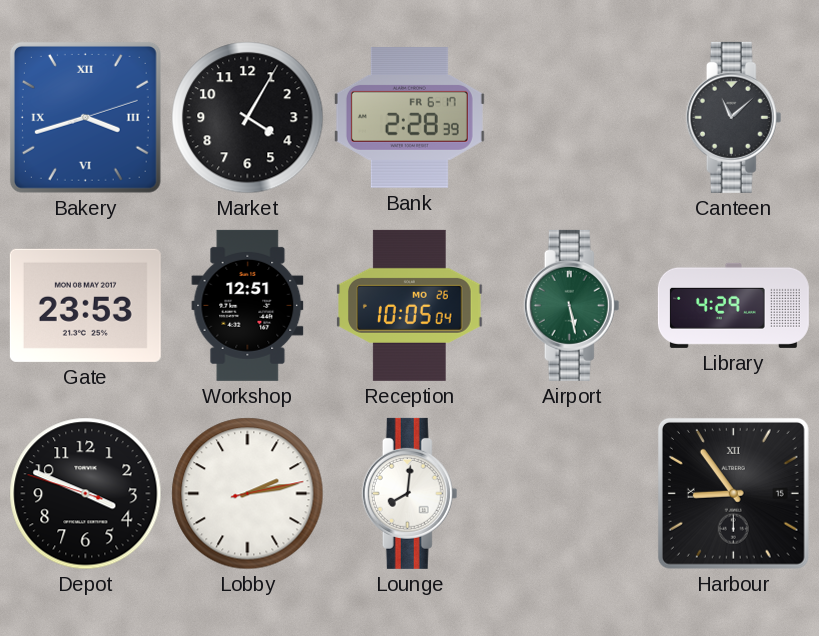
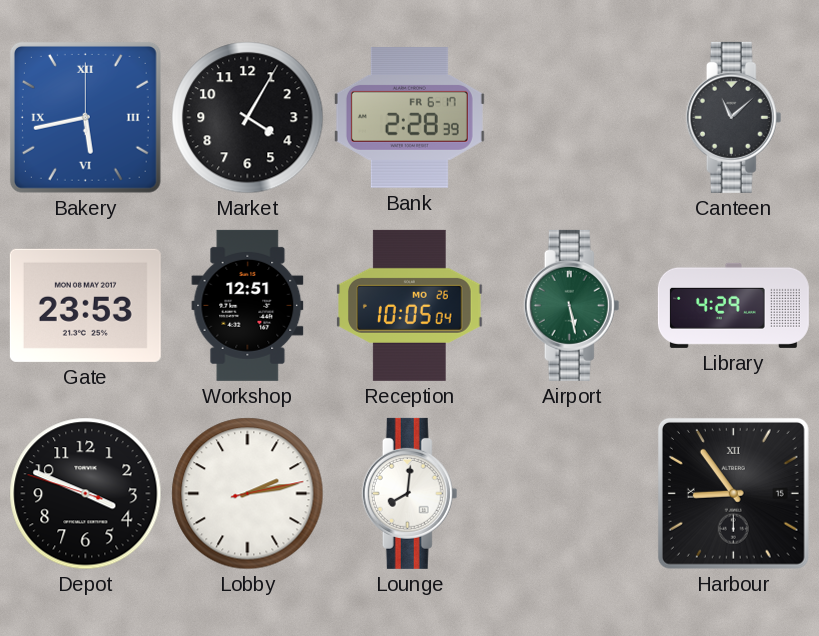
Bakery: 3:42 -> 5:43 (85, 117)
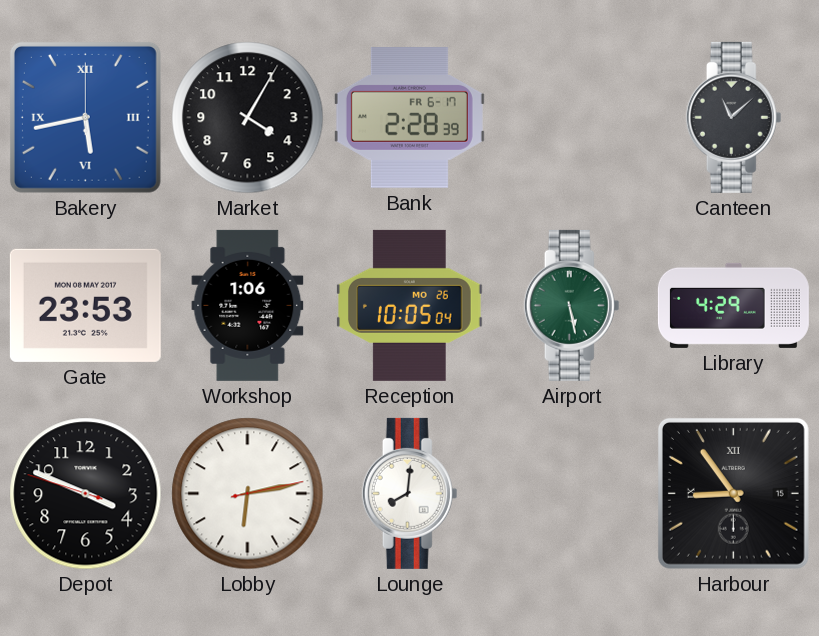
Workshop: 12:51 -> 1:06 (248, 305)
Lobby: 2:13 -> 6:13 (248, 494)
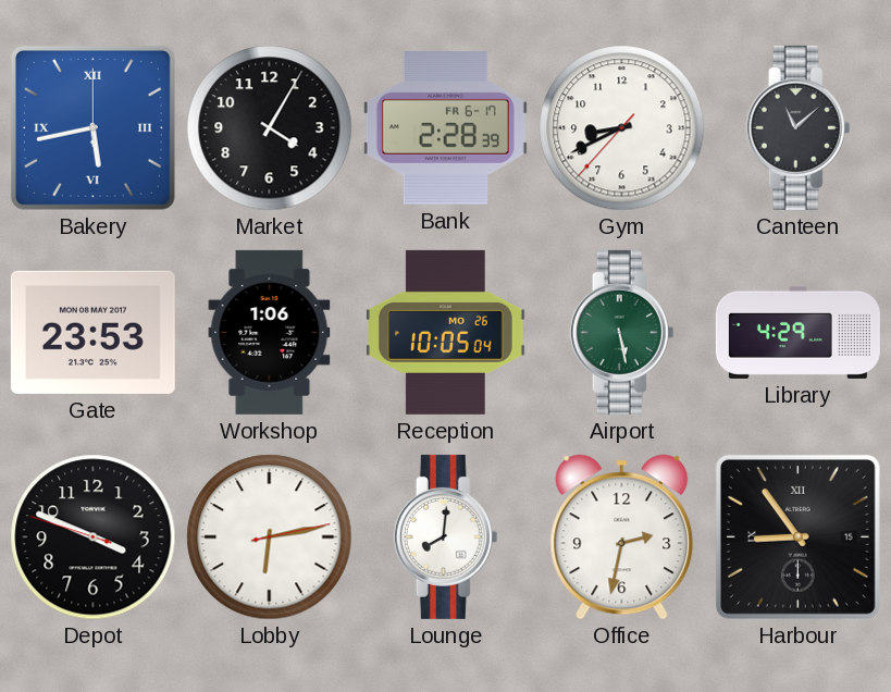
Gym: none -> 8:40 (622, 128)
Office: none -> 2:32 (622, 537)
